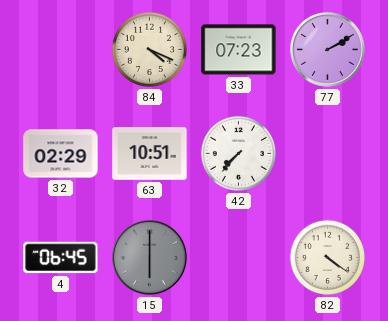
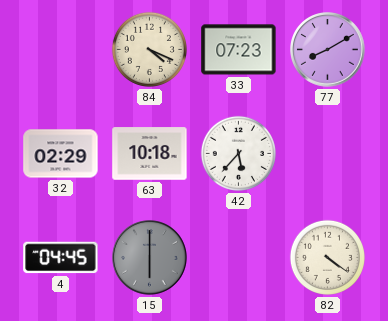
77: 2:10 -> 8:10 (328, 50)
63: 10:51 -> 10:18 (150, 154)
42: 7:37 -> 5:37 (238, 153)
4: 06:45 -> 04:45 (61, 258)
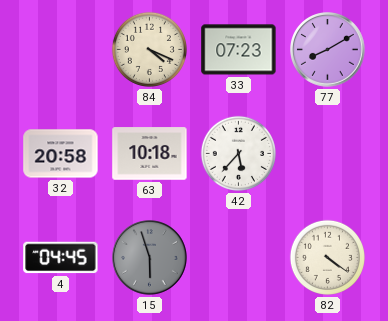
32: 02:29 -> 20:58 (61, 154)
15: 6:00 -> 5:57 (150, 258)
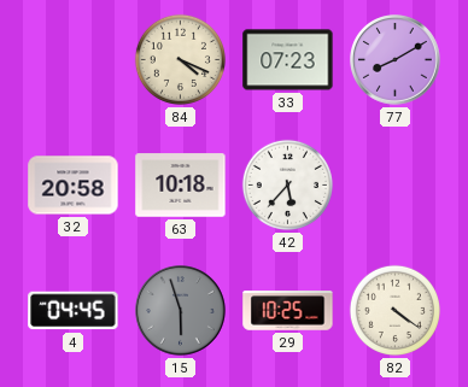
29: none -> 10:25 (288, 311)
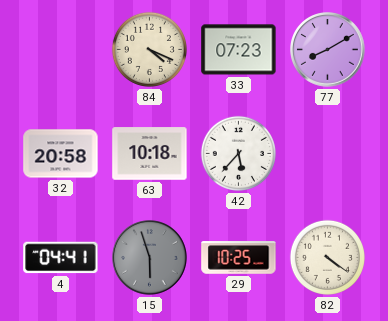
4: 04:45 -> 04:41 (61, 258)
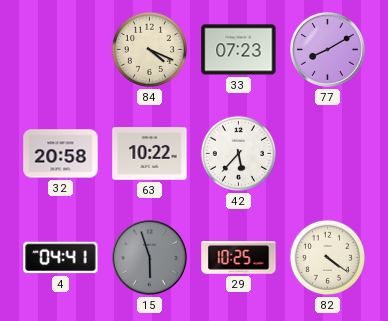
63: 10:18 -> 10:22 (150, 154)
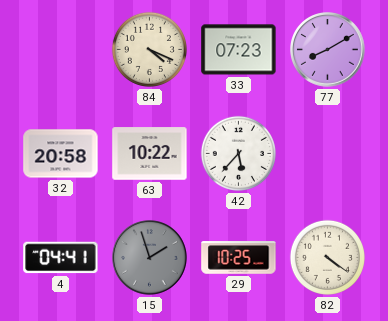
15: 5:57 -> 1:57 (150, 258)
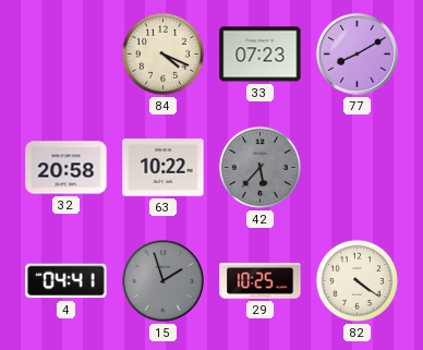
42 dial: white -> grey (259, 167)
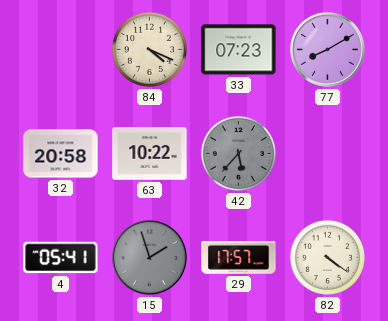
4: 04:41 -> 05:41 (61, 258)
29: 10:25 -> 17:57 (239, 258)
